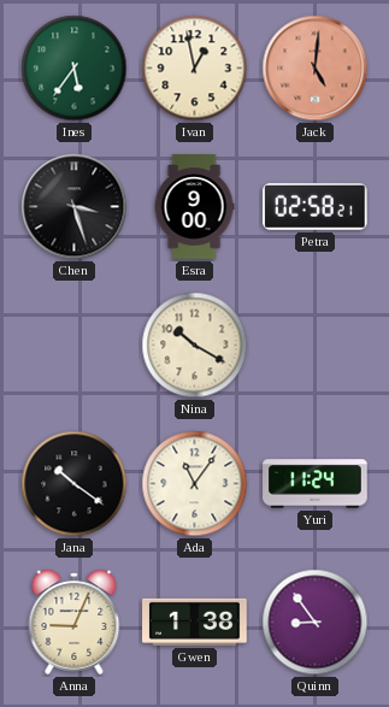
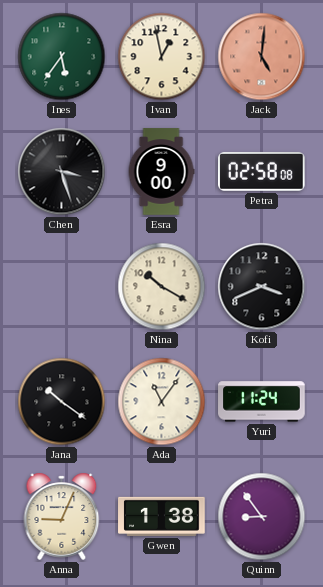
Petra: 02:58:21 -> 02:58:08 (262, 171)
Kofi: none -> 3:41 (262, 287)
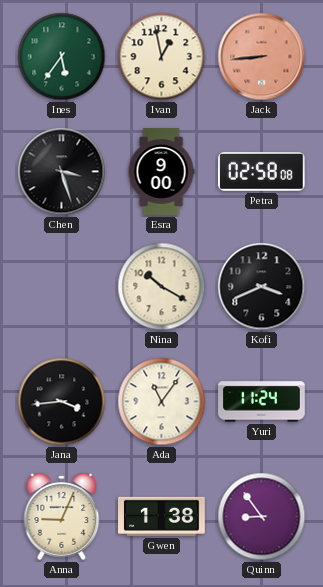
Jack: 5:01 -> 8:44 (262, 57)
Jana: 10:21 -> 3:44 (62, 402)
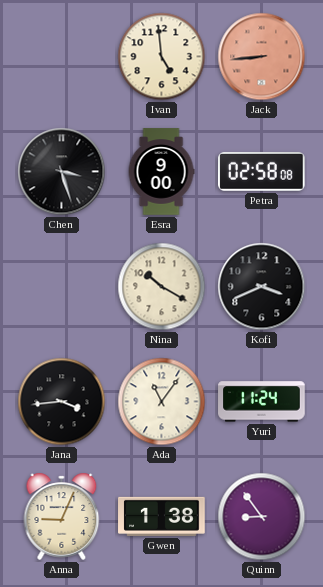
Ines: 5:36 -> none (62, 57)
Ivan: 12:58 -> 4:59 (162, 57)
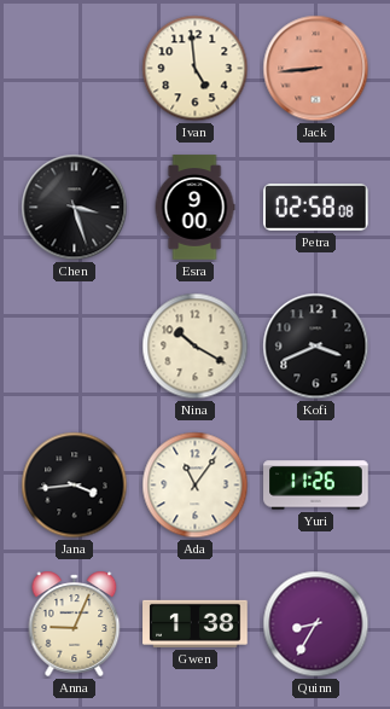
Yuri: 11:24 -> 11:26 (316, 486)
Quinn: 8:54 -> 8:35 (316, 624)
